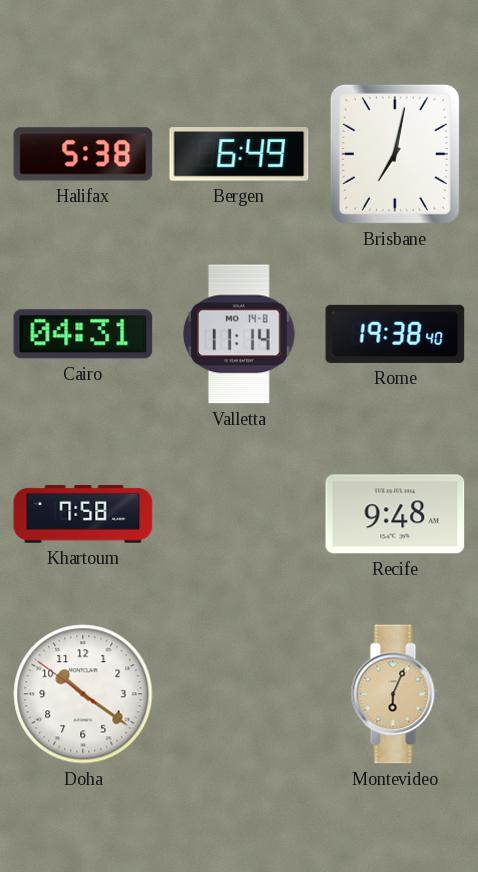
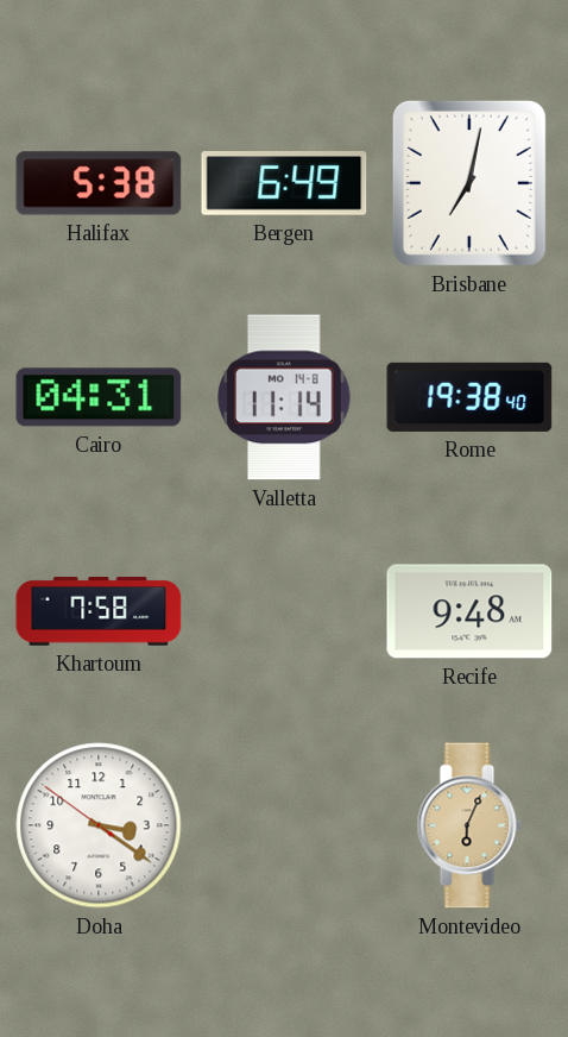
Doha: 10:20 -> 3:20 (99, 825)
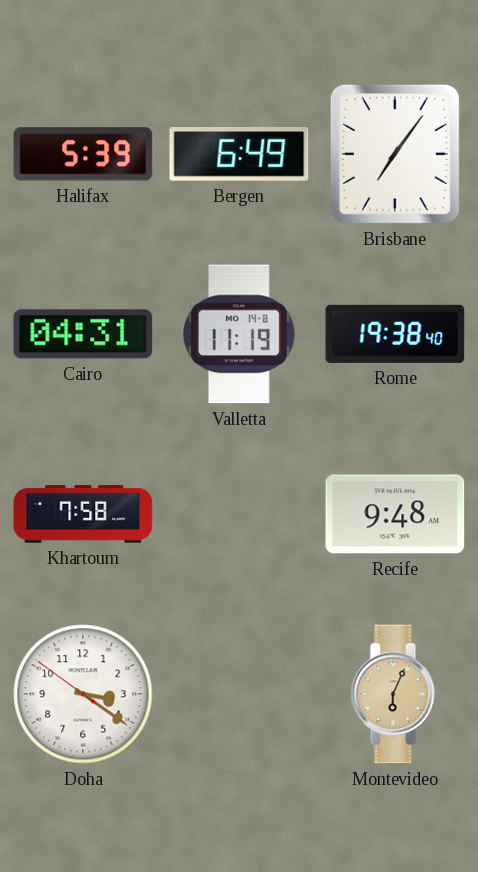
Halifax: 5:38 -> 5:39 (83, 154)
Brisbane: 7:02 -> 7:06 (395, 154)
Valletta: 11:14 -> 11:19 (239, 334)
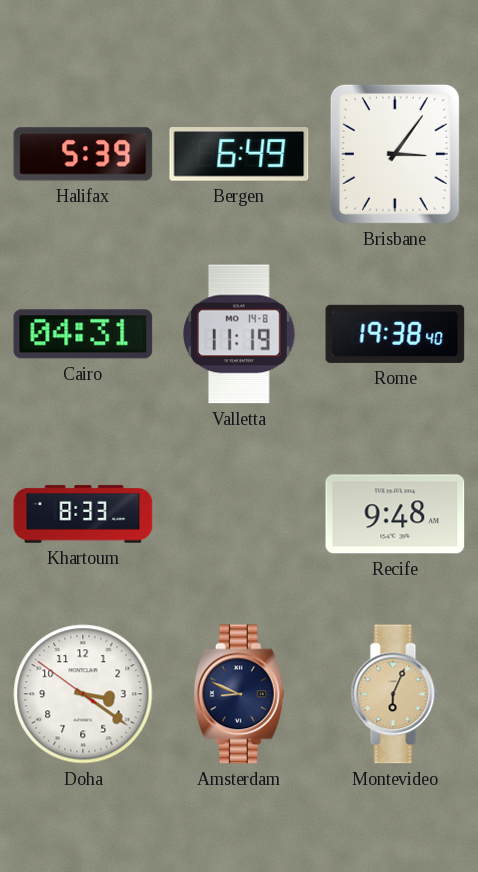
Brisbane: 7:06 -> 3:06 (395, 154)
Khartoum: 7:58 -> 8:33 (83, 514)
Amsterdam: none -> 8:49 (239, 694)
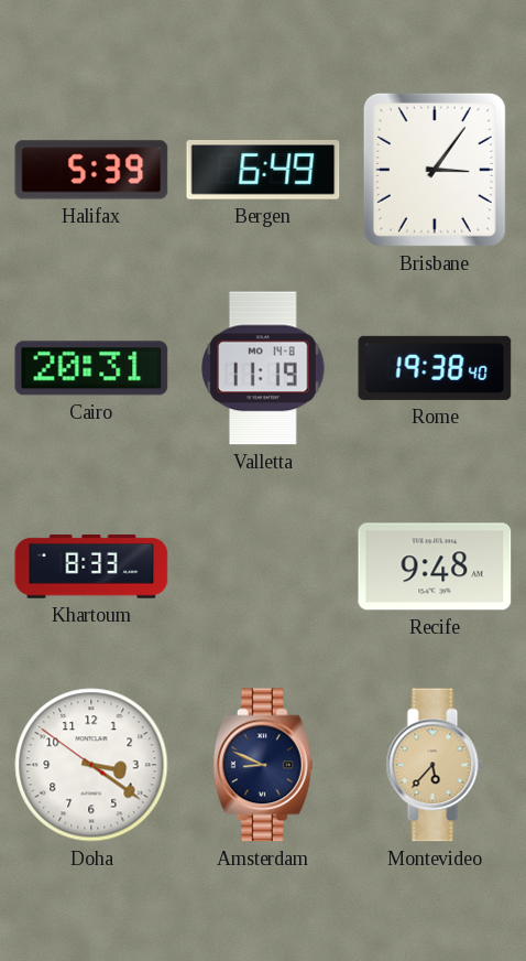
Cairo: 04:31 -> 20:31 (91, 368)
Montevideo: 6:04 -> 5:37 (435, 765)
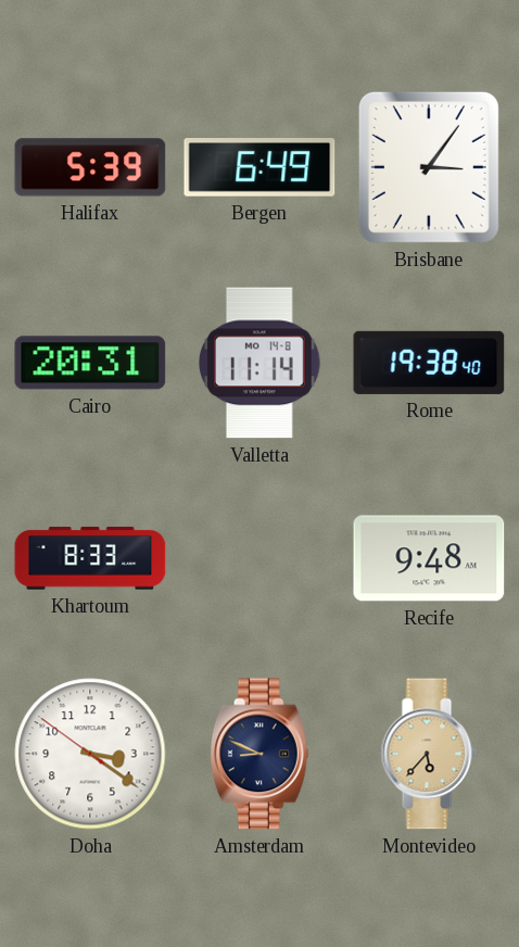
Valletta: 11:19 -> 11:14 (259, 363)
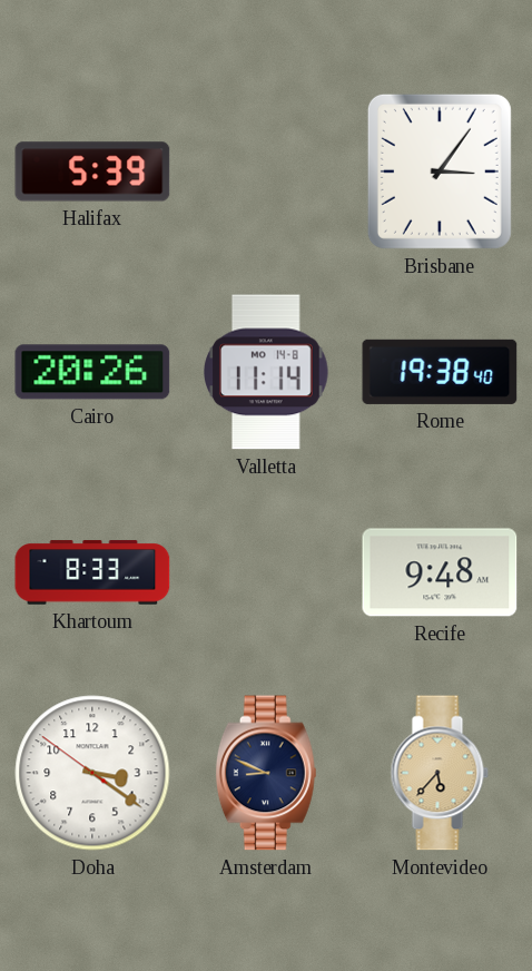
Bergen: 6:49 -> none (259, 168)
Cairo: 20:31 -> 20:26 (92, 372)
